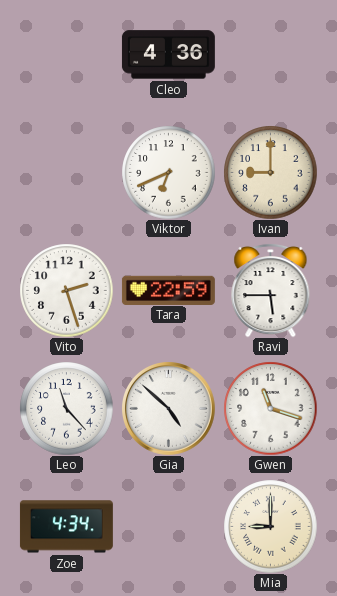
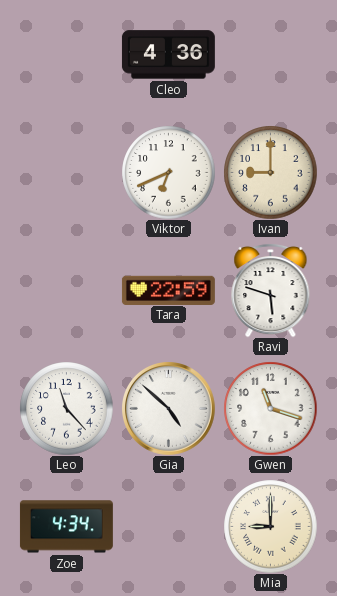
Vito: 2:27 -> none (66, 290)
Ravi: 5:45 -> 5:48 (271, 290)
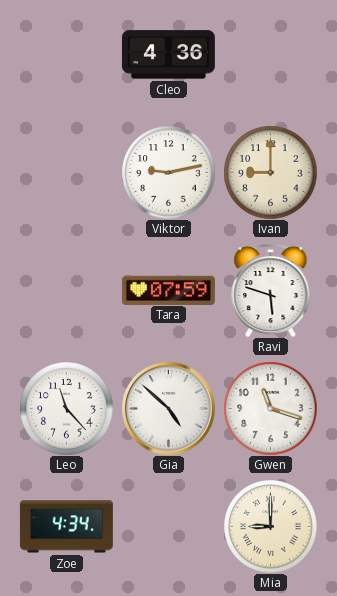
Viktor: 6:41 -> 9:13 (168, 172)
Tara: 22:59 -> 07:59 (168, 290)
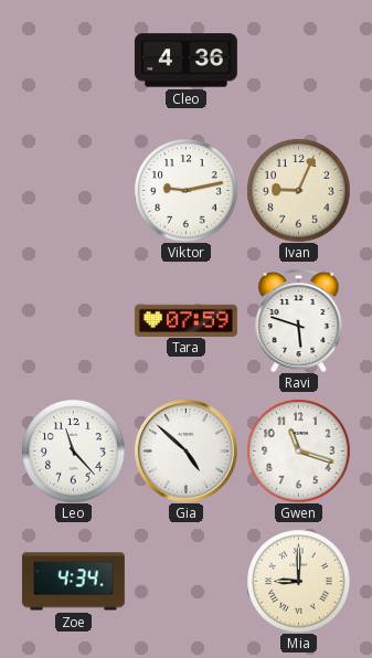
Ivan: 9:00 -> 9:04 (298, 190)
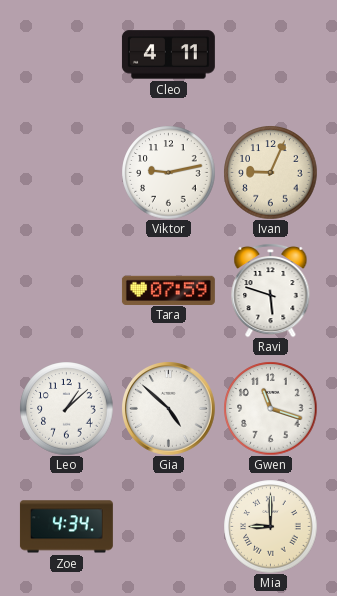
Cleo: 4:36 -> 4:11 (168, 55)
Leo: 11:23 -> 1:08 (66, 408)
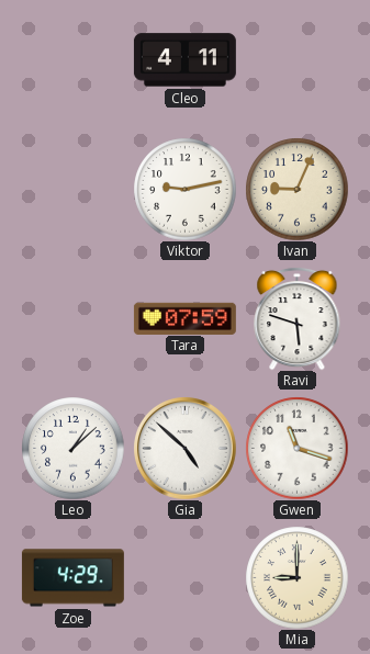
Zoe: 4:34 -> 4:29 (72, 578)
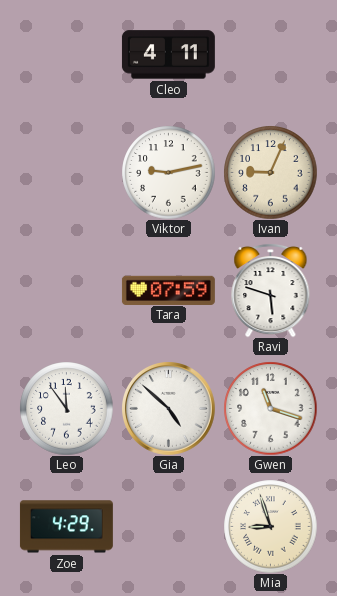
Leo: 1:08 -> 11:54 (66, 408)
Mia: 9:00 -> 8:57 (270, 526)
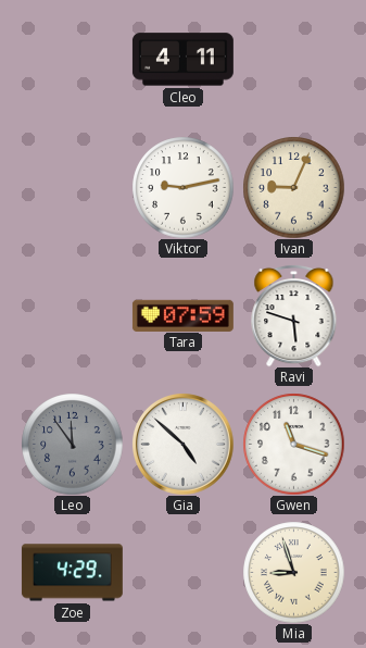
Leo dial: white -> grey (72, 444)
